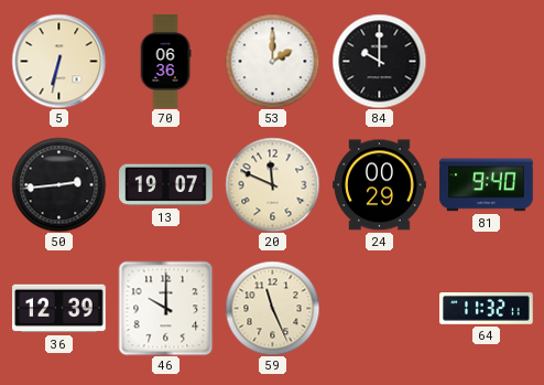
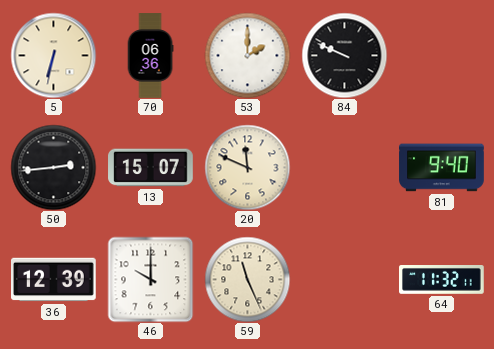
84: 10:00 -> 9:49 (344, 55)
13: 19:07 -> 15:07 (151, 168)
24: 00:29 -> none (380, 185)
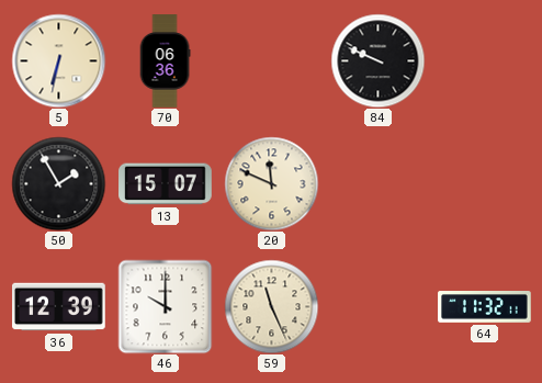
53: 2:00 -> none (247, 55)
50: 2:44 -> 1:55 (58, 183)
81: 9:40 -> none (442, 168)
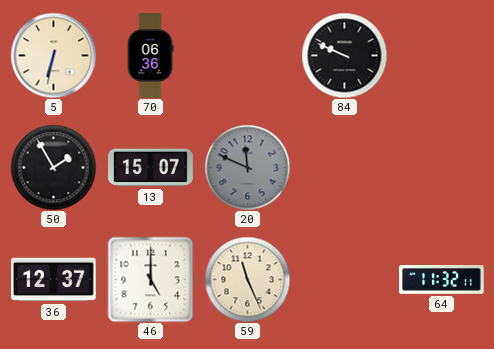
20 dial: cream -> grey (247, 167)
36: 12:39 -> 12:37 (54, 280)
46: 10:00 -> 5:00 (150, 279)
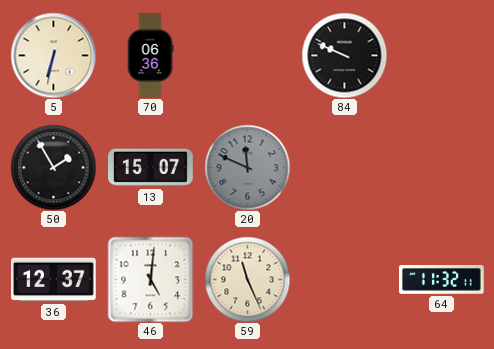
46: 5:00 -> 5:01 (150, 279)
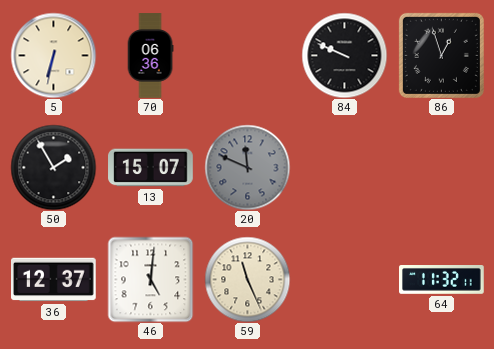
86: none -> 12:57 (441, 55)
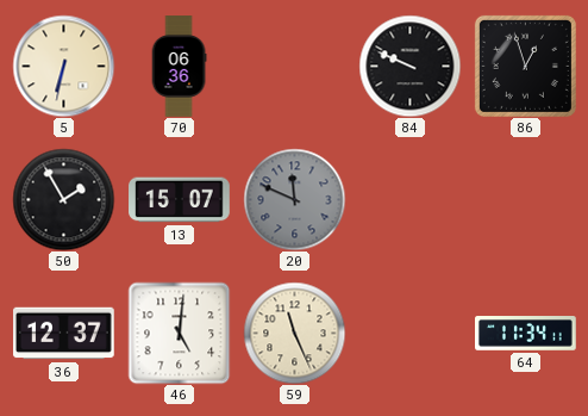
64: 11:32 -> 11:34 (526, 334)
